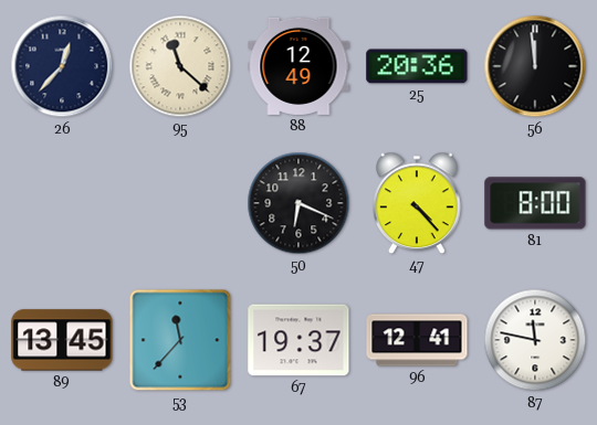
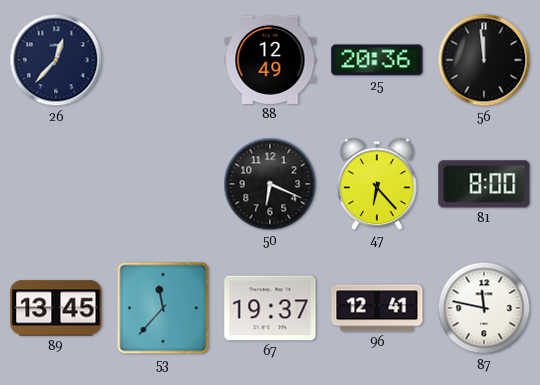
95: 11:22 -> none (180, 66)
47: 4:23 -> 6:23 (377, 184)
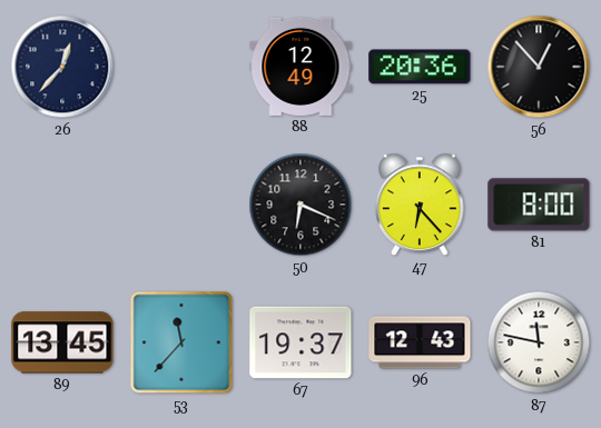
56: 11:59 -> 12:53 (539, 67)
96: 12:41 -> 12:43 (420, 342)
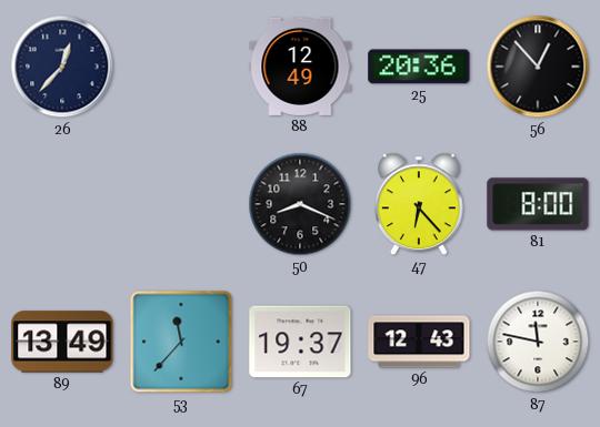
50: 6:19 -> 8:19 (300, 204)
89: 13:45 -> 13:49 (62, 342)
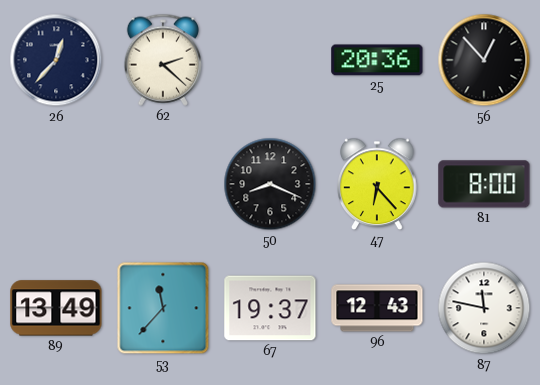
62: none -> 2:22 (163, 60)
88: 12:49 -> none (300, 67)
